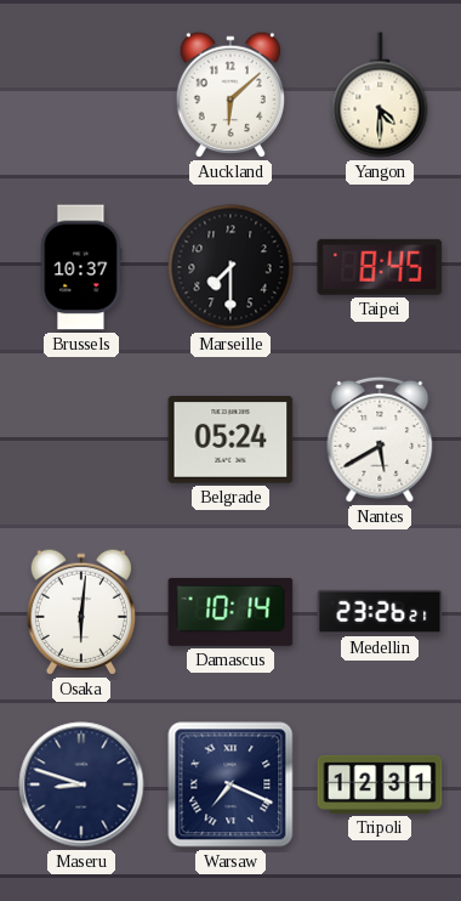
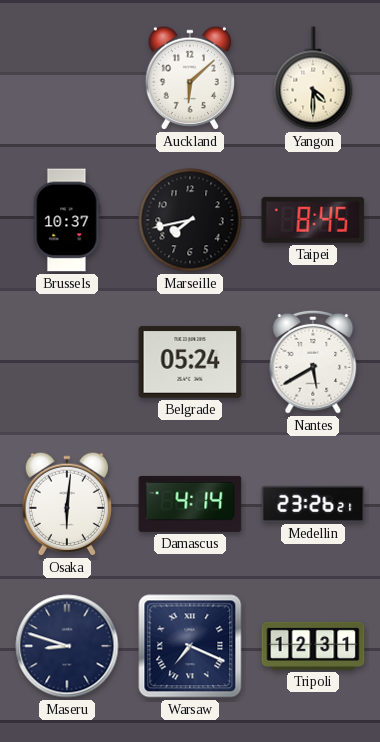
Marseille: 7:30 -> 7:43 (190, 220)
Damascus: 10:14 -> 4:14 (190, 504)
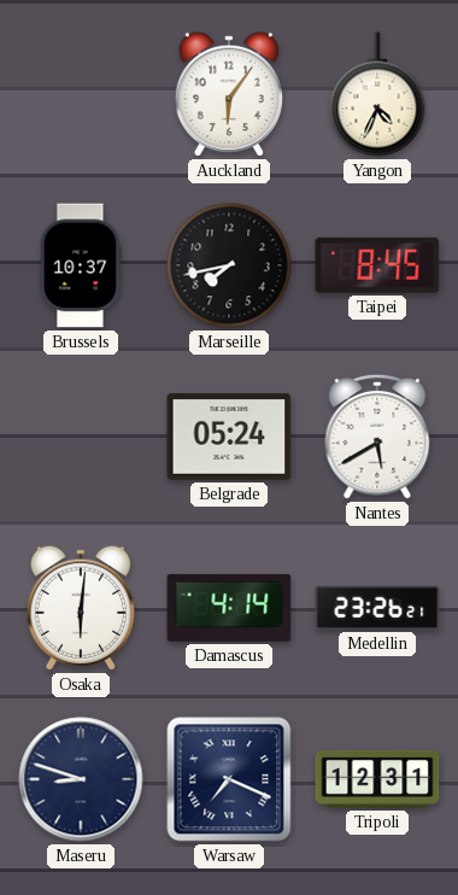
Auckland: 6:08 -> 6:06 (228, 94)
Yangon: 4:30 -> 4:34 (377, 94)
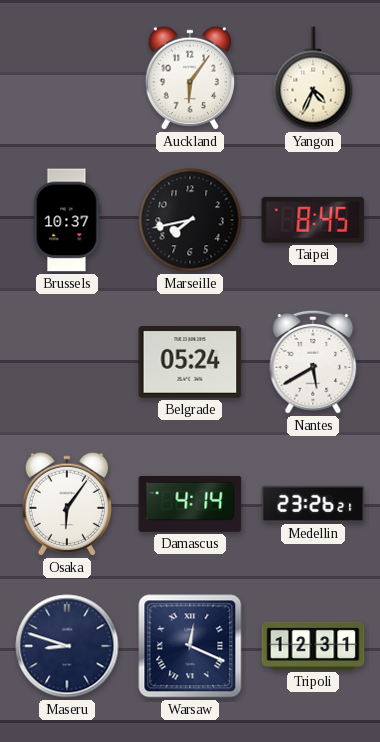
Osaka: 6:01 -> 6:06 (66, 504)
Warsaw: 7:19 -> 12:19 (190, 646)
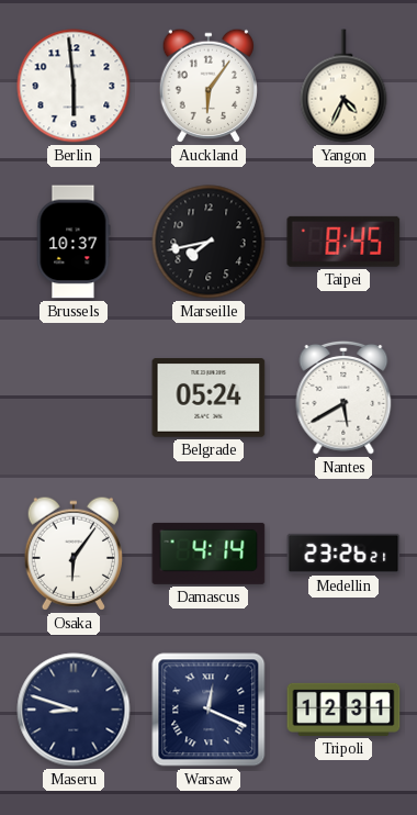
Berlin: none -> 5:59 (74, 86)
